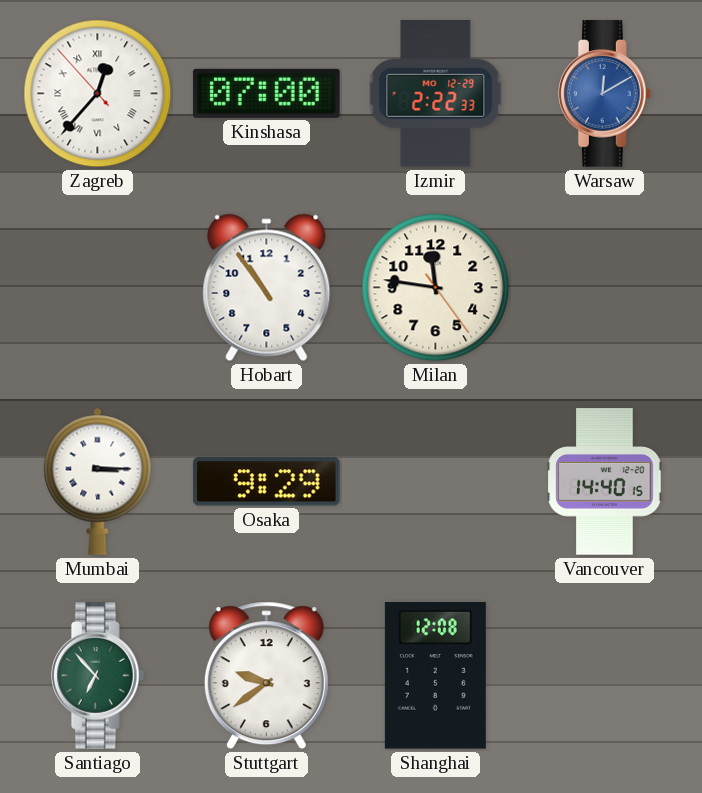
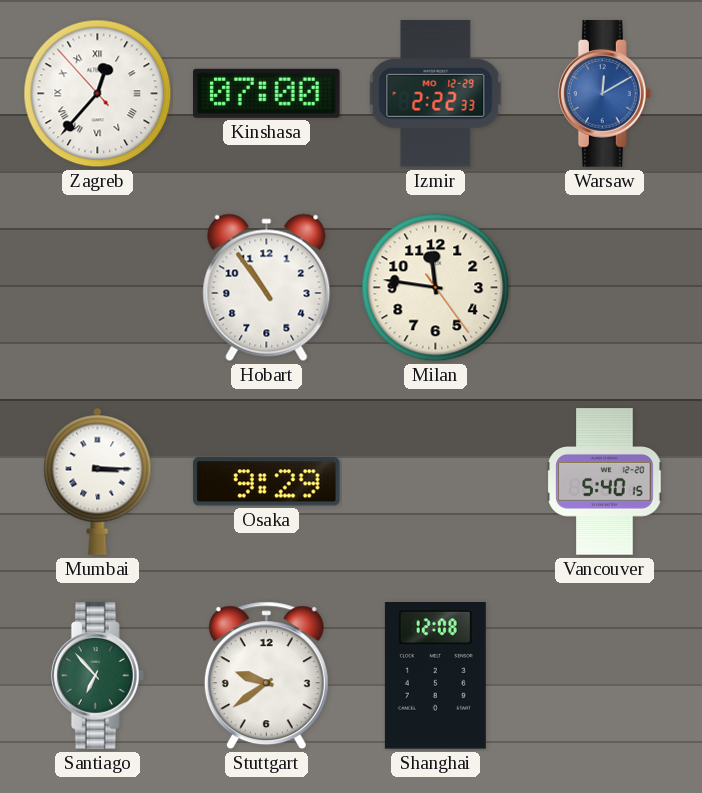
Vancouver: 14:40 -> 5:40 (605, 482)
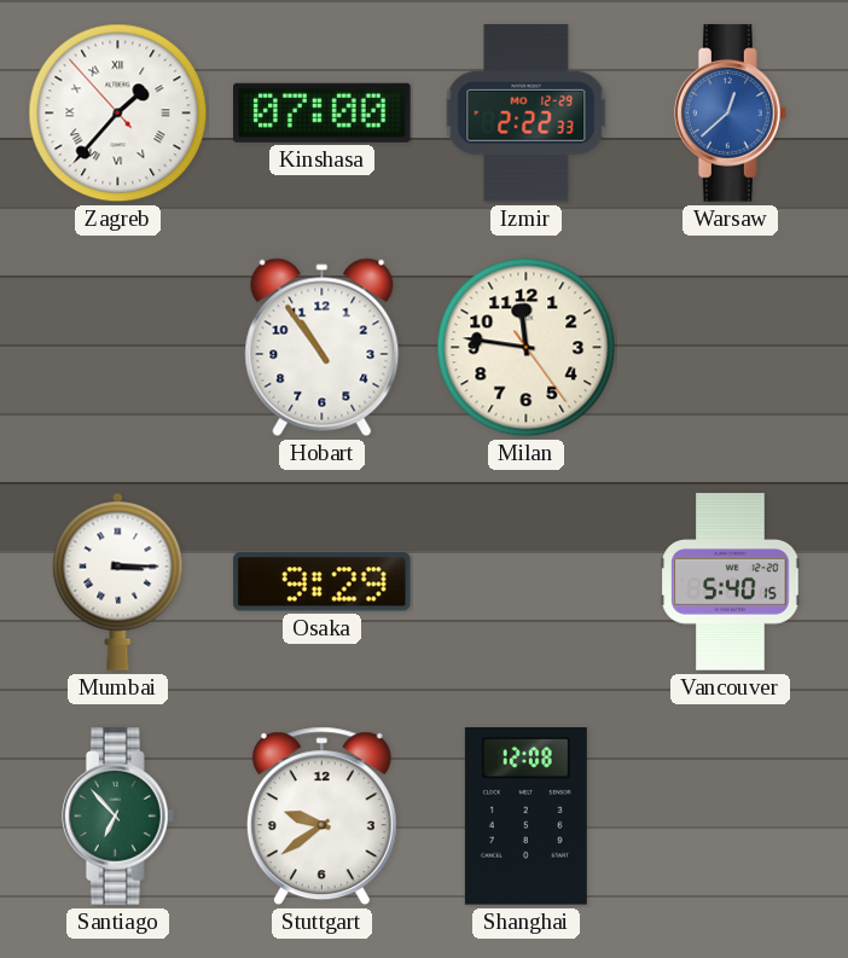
Zagreb: 12:36 -> 1:36 (118, 114)
Warsaw: 12:10 -> 12:38 (730, 114)
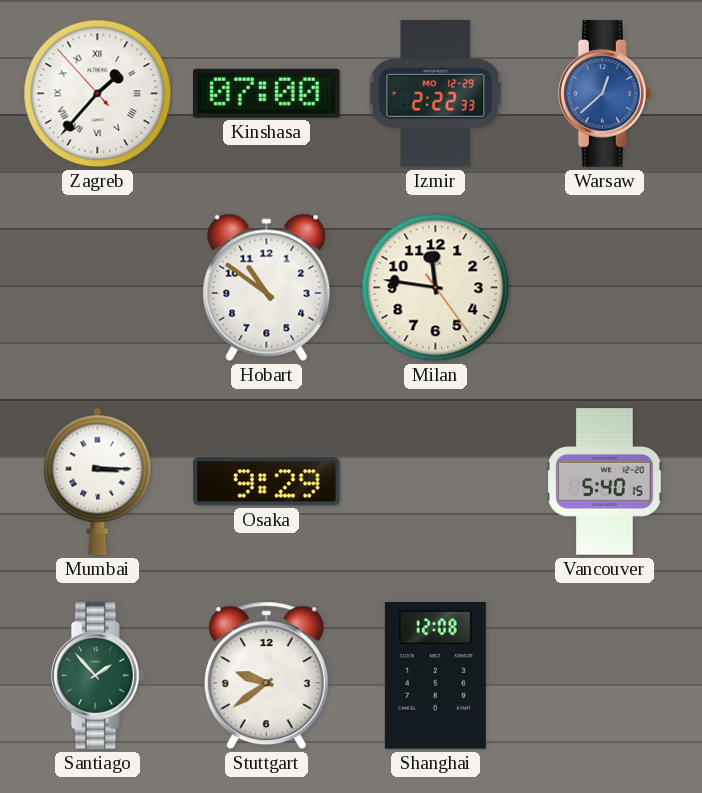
Hobart: 10:54 -> 10:51 (267, 288)
Santiago: 6:53 -> 1:53 (97, 676)
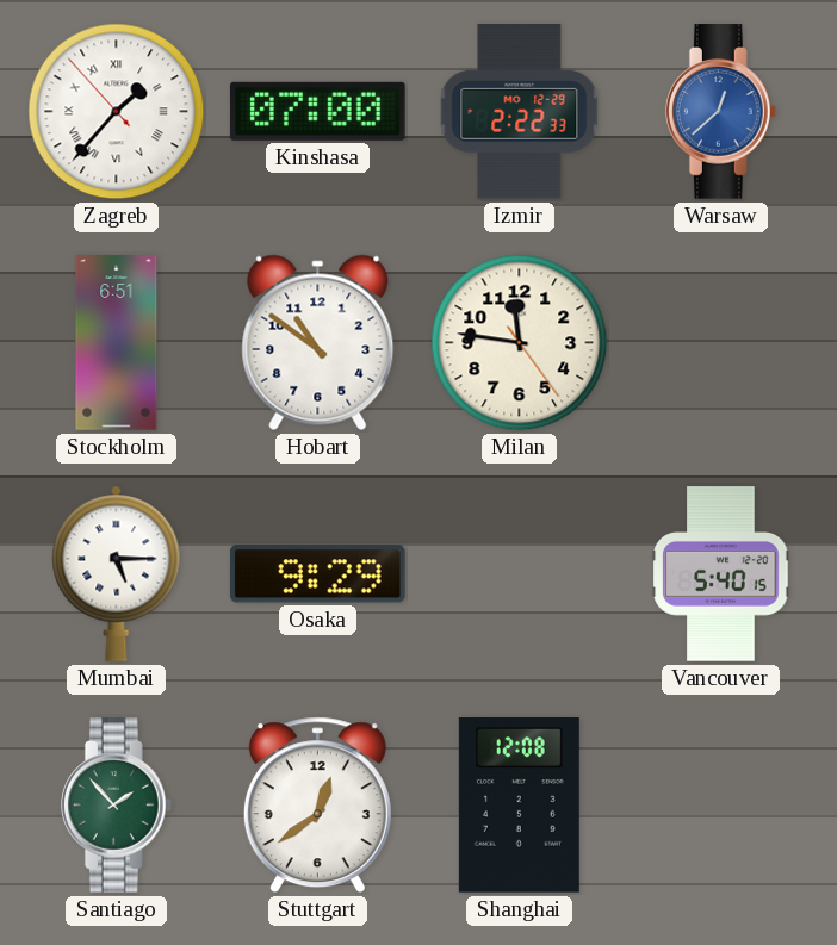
Stockholm: none -> 6:51 (117, 343)
Mumbai: 3:15 -> 5:15 (117, 573)
Stuttgart: 9:39 -> 12:39 (317, 806)
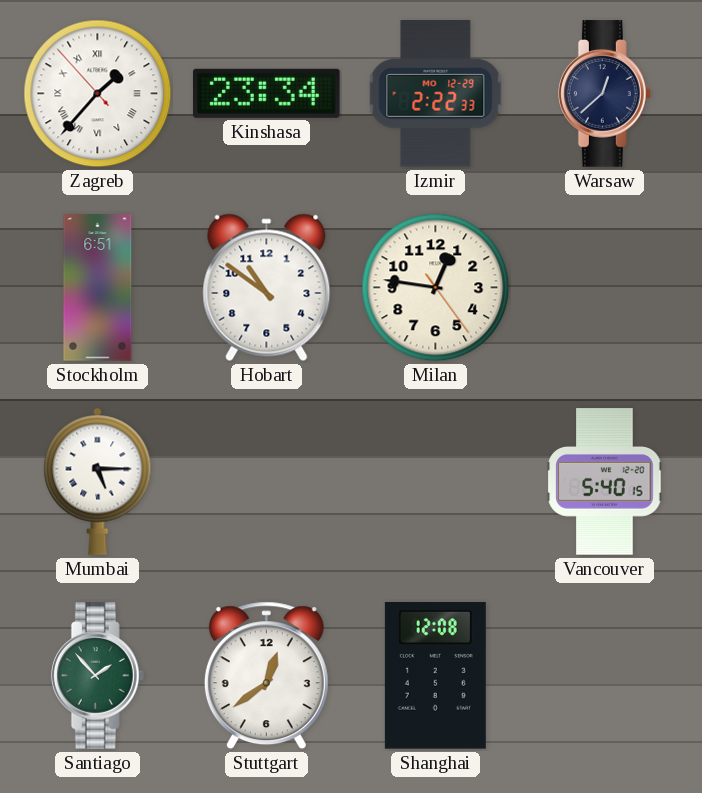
Kinshasa: 07:00 -> 23:34 (266, 93)
Warsaw dial: blue -> navy (604, 94)
Milan: 11:46 -> 12:46 (436, 288)
Osaka: 9:29 -> none (317, 574)
